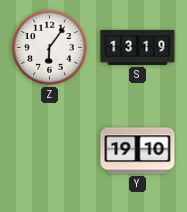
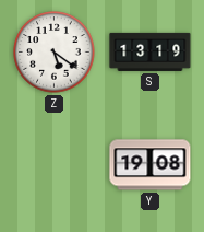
Z: 6:06 -> 5:21 (55, 53)
Y: 19:10 -> 19:08 (151, 165)
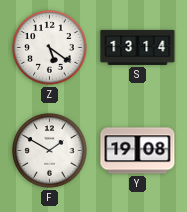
S: 13:19 -> 13:14 (138, 47)
F: none -> 1:50 (50, 151)
